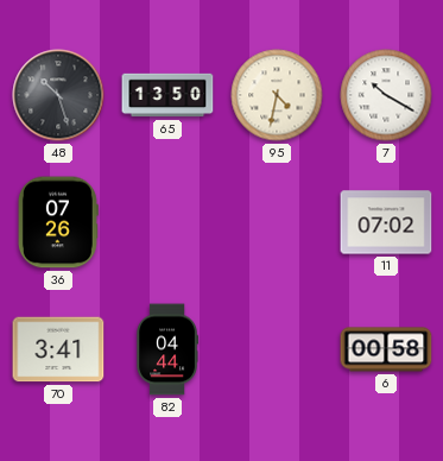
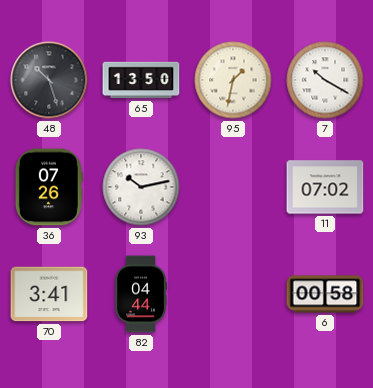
95: 4:32 -> 1:32 (233, 80)
93: none -> 10:13 (141, 187)
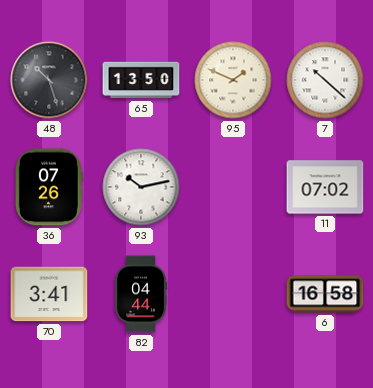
95: 1:32 -> 1:49 (233, 80)
7: 10:20 -> 10:22 (325, 80)
6: 00:58 -> 16:58 (325, 294)
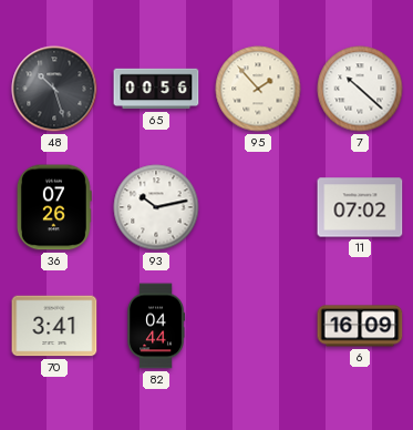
65: 13:50 -> 00:56 (156, 89)
95: 1:49 -> 1:53 (258, 89)
6: 16:58 -> 16:09 (360, 326)
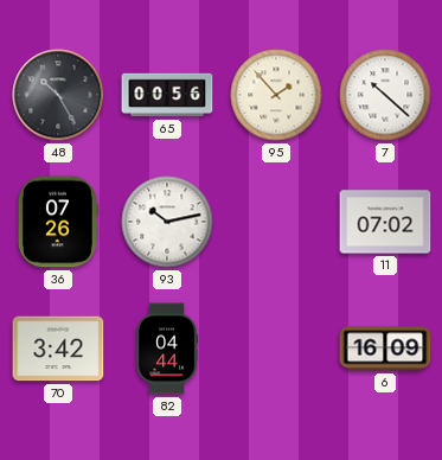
48: 10:27 -> 10:25 (58, 95)
70: 3:41 -> 3:42 (58, 349)
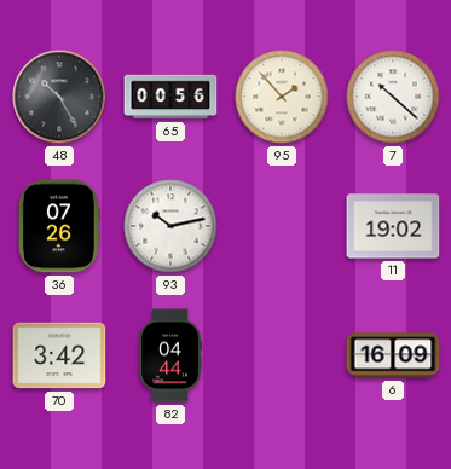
11: 07:02 -> 19:02 (393, 226)
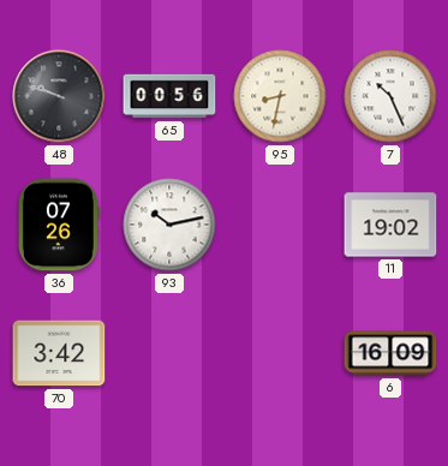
48: 10:25 -> 9:48 (59, 96)
95: 1:53 -> 8:32 (280, 96)
7: 10:22 -> 10:26 (390, 96)
82: 04:44 -> none (169, 355)
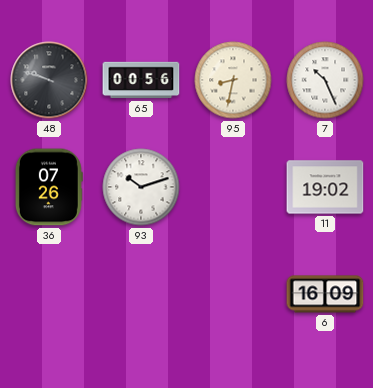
93: 10:13 -> 10:12 (141, 187)
70: 3:42 -> none (59, 353)
